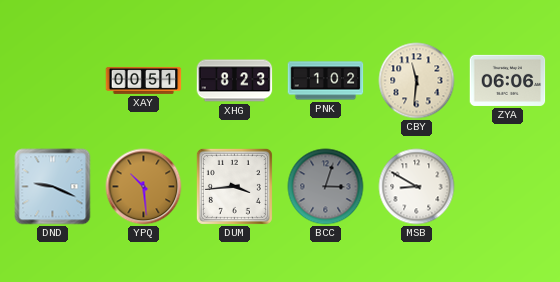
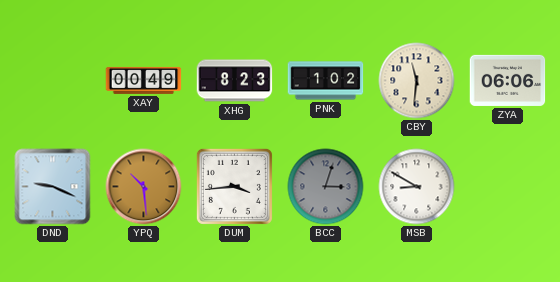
XAY: 00:51 -> 00:49 (144, 80)
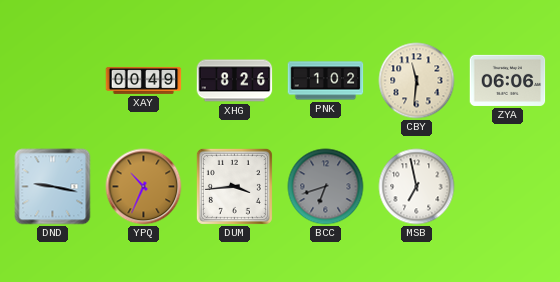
XHG: 8:23 -> 8:26 (235, 81)
DND: 9:19 -> 9:17 (53, 187)
YPQ: 10:29 -> 10:34 (144, 187)
BCC: 3:03 -> 6:42 (326, 187)
MSB: 8:50 -> 6:58 (417, 187)
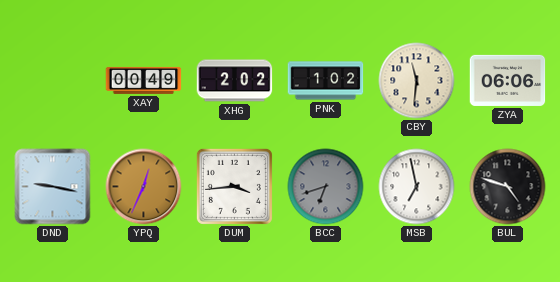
XHG: 8:26 -> 2:02 (235, 81)
YPQ: 10:34 -> 12:34 (144, 187)
BUL: none -> 4:48 (508, 187)
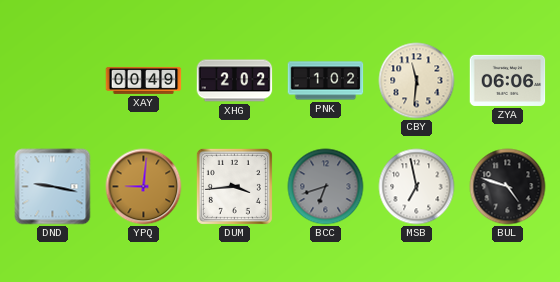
YPQ: 12:34 -> 9:01 (144, 187)
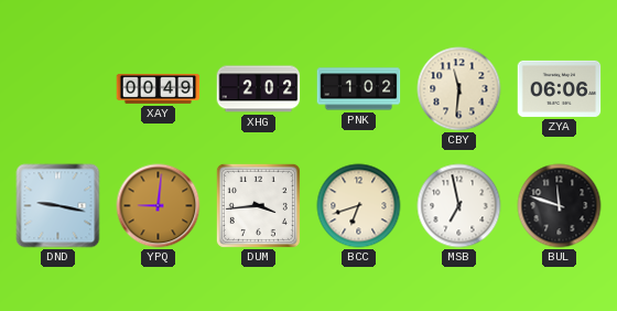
BCC dial: grey -> cream (359, 206)
BUL: 4:48 -> 11:48 (560, 206)
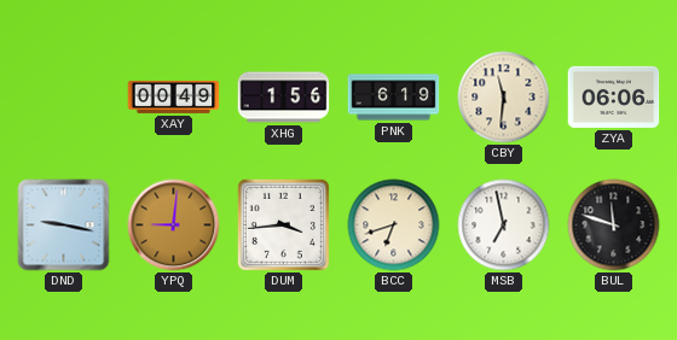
XHG: 2:02 -> 1:56 (284, 98)
PNK: 1:02 -> 6:19 (394, 98)
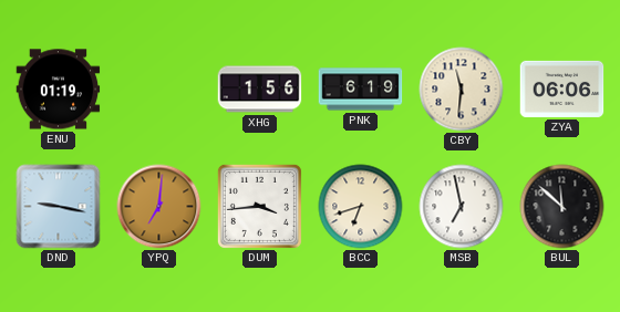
ENU: none -> 01:19 (59, 90)
XAY: 00:49 -> none (174, 96)
YPQ: 9:01 -> 7:01 (159, 207)
BUL: 11:48 -> 11:52 (562, 207)
